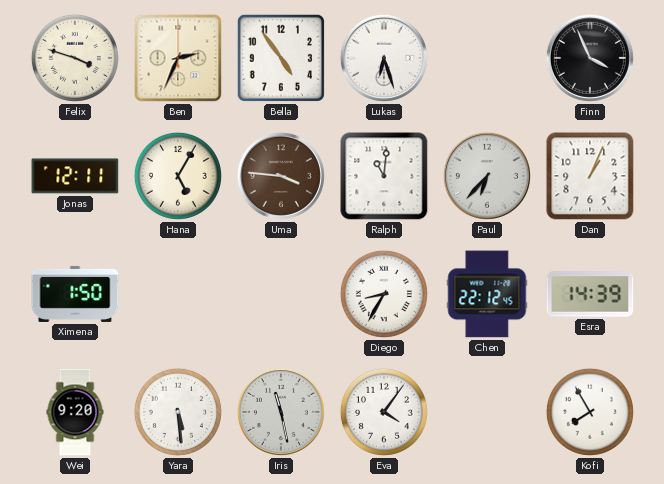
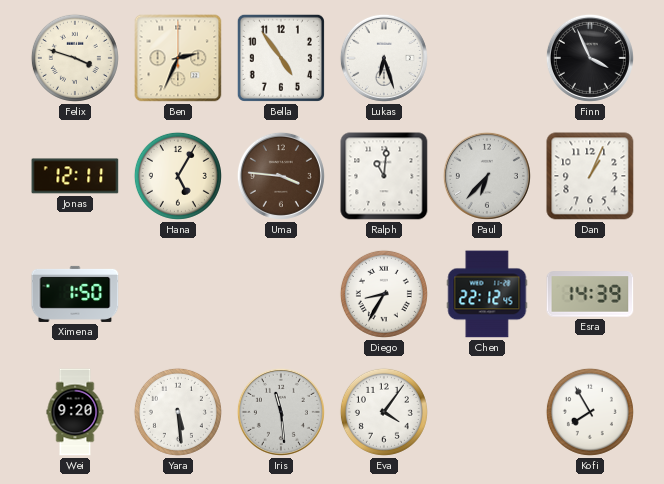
Iris: 11:28 -> 11:29 (281, 412)
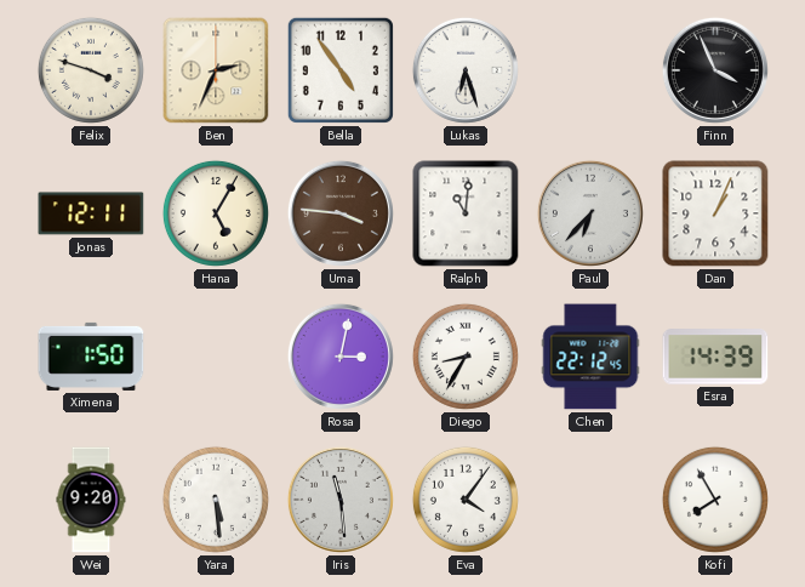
Rosa: none -> 3:02 (341, 357)
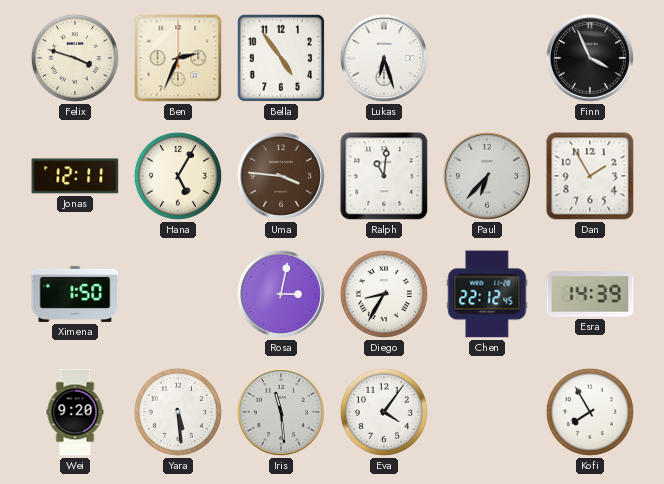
Dan: 1:04 -> 1:55 (590, 176)
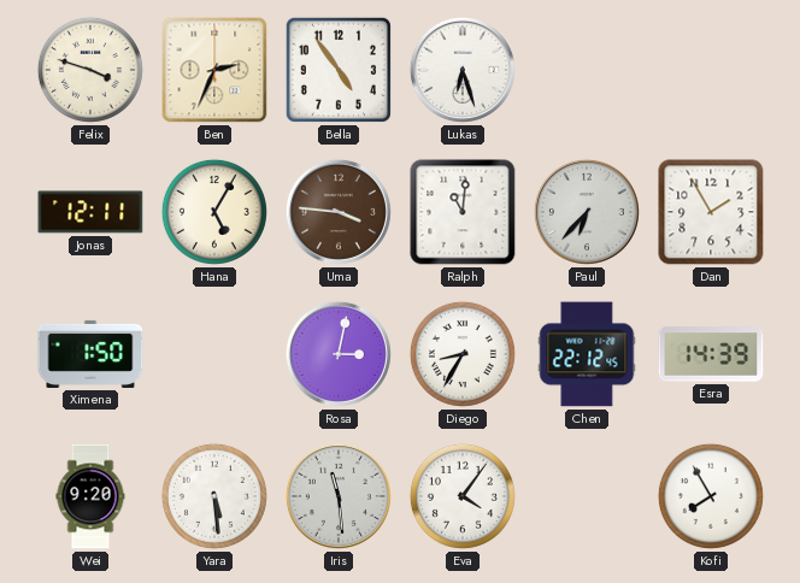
Finn: 3:56 -> none (590, 58)
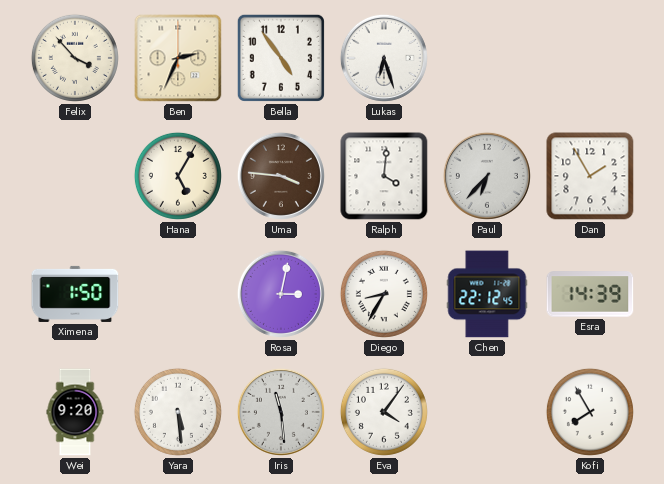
Felix: 3:48 -> 3:53 (75, 58)
Jonas: 12:11 -> none (90, 212)
Ralph: 11:01 -> 4:01 (384, 176)
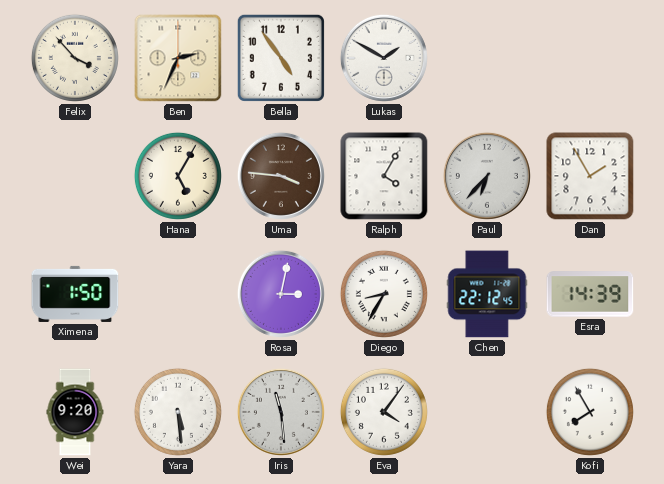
Lukas: 6:27 -> 1:50 (384, 58)
Ralph: 4:01 -> 4:05 (384, 176)
